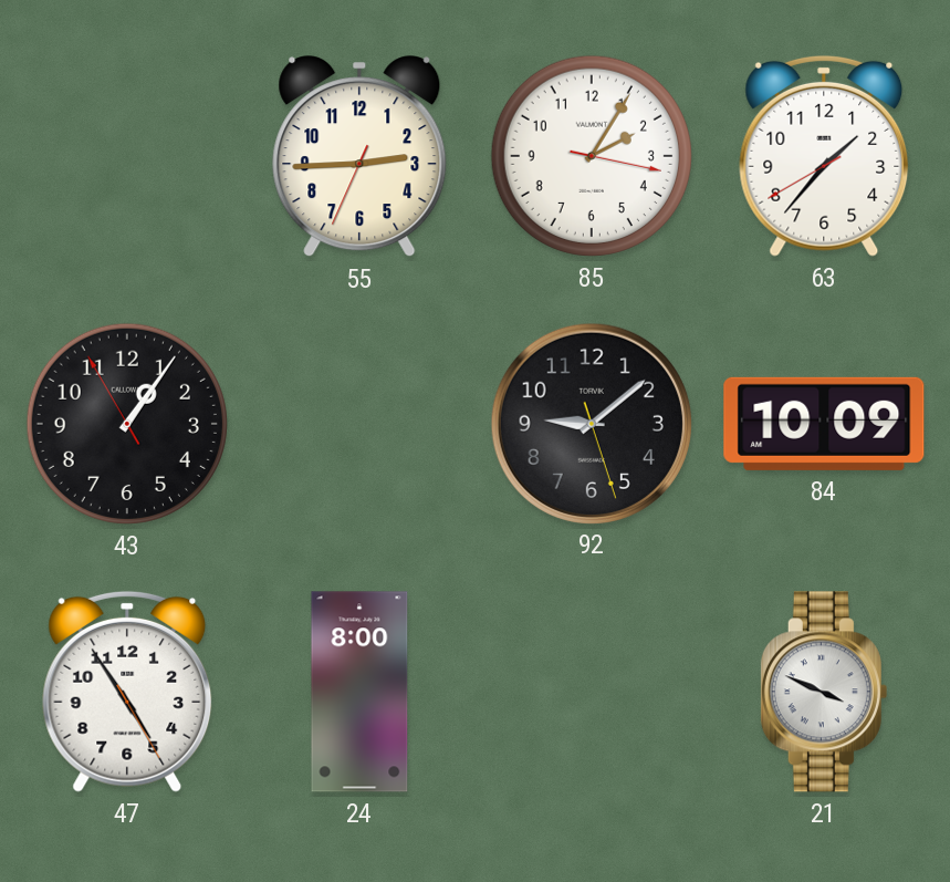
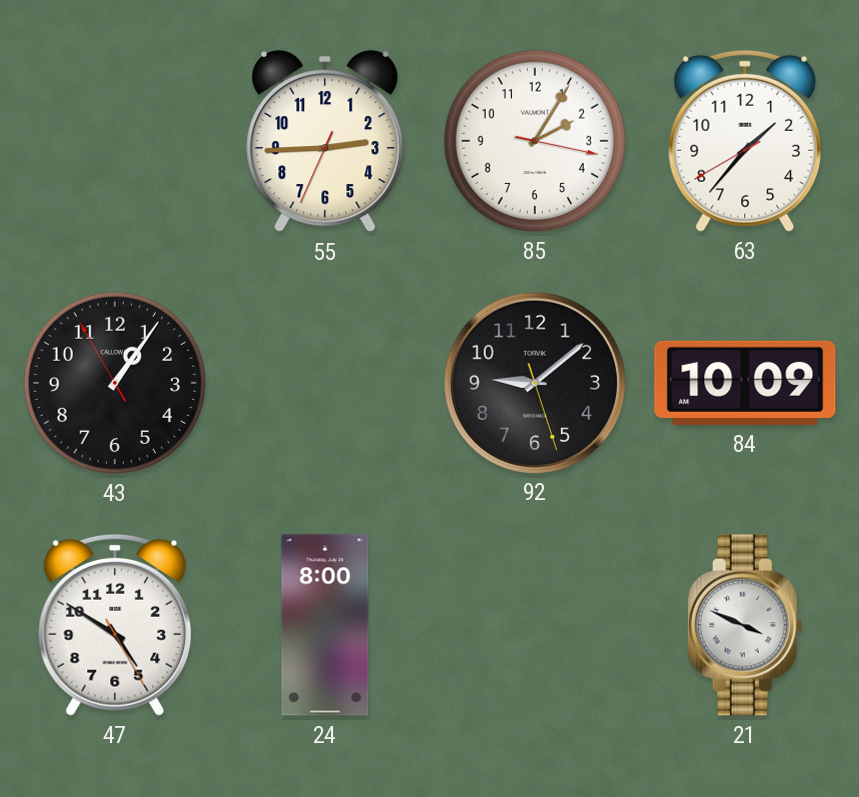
47: 4:54 -> 4:50 (115, 625)
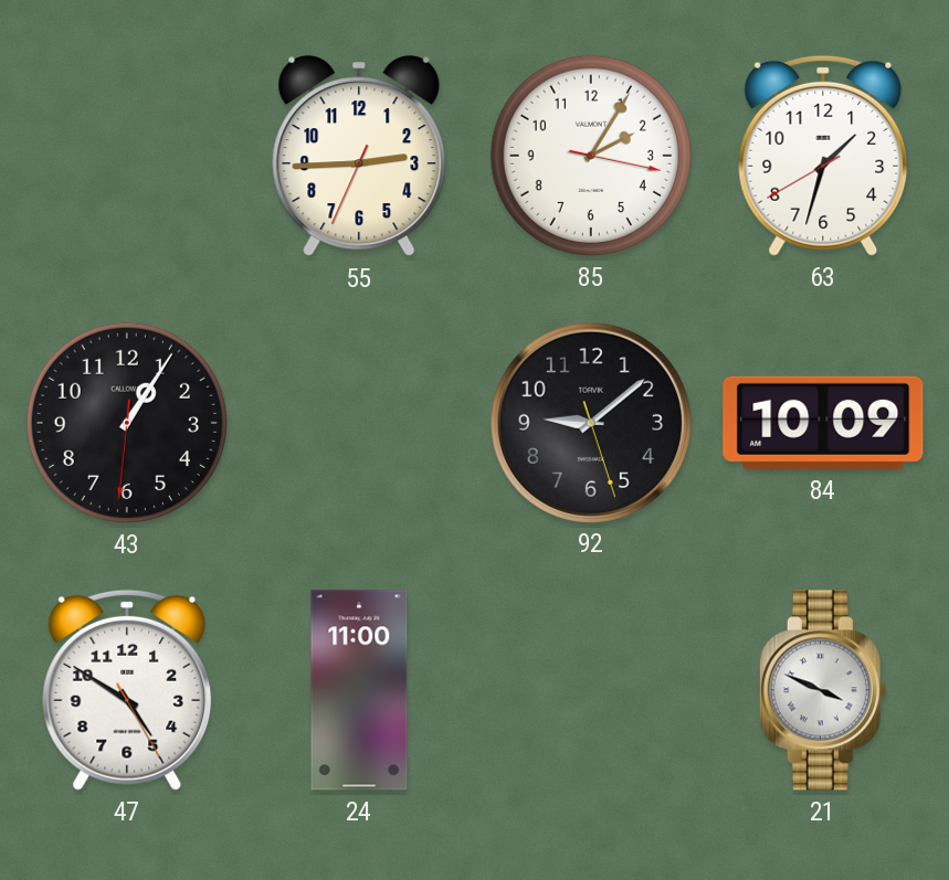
63: 1:36 -> 1:32 (823, 156)
43: 1:05:55 -> 1:05:31 (127, 423)
24: 8:00 -> 11:00 (359, 690)
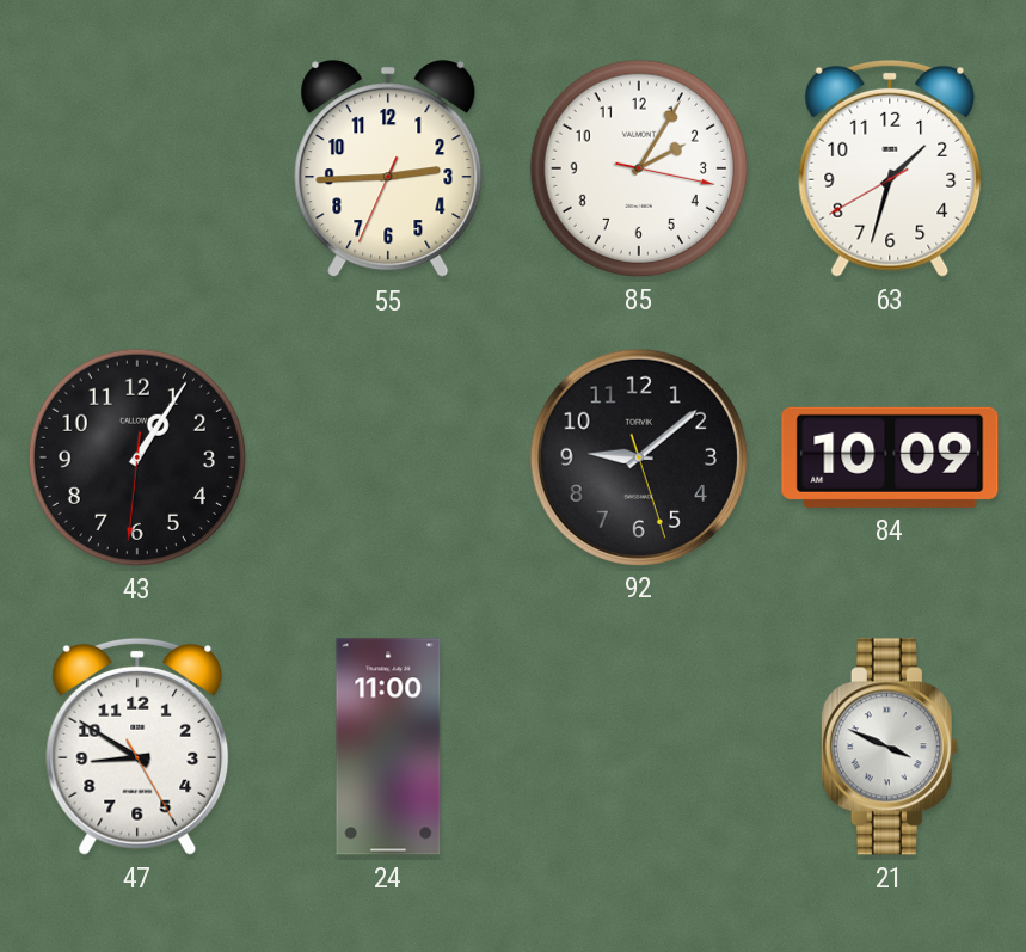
47: 4:50 -> 8:50 (137, 747)
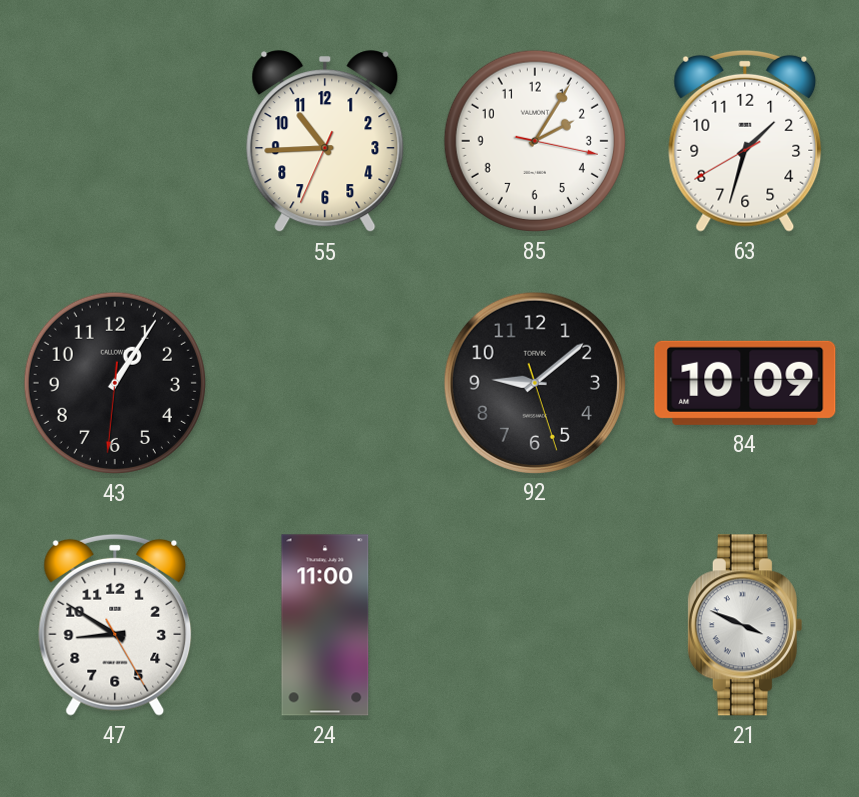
55: 2:44 -> 10:44 (325, 142)
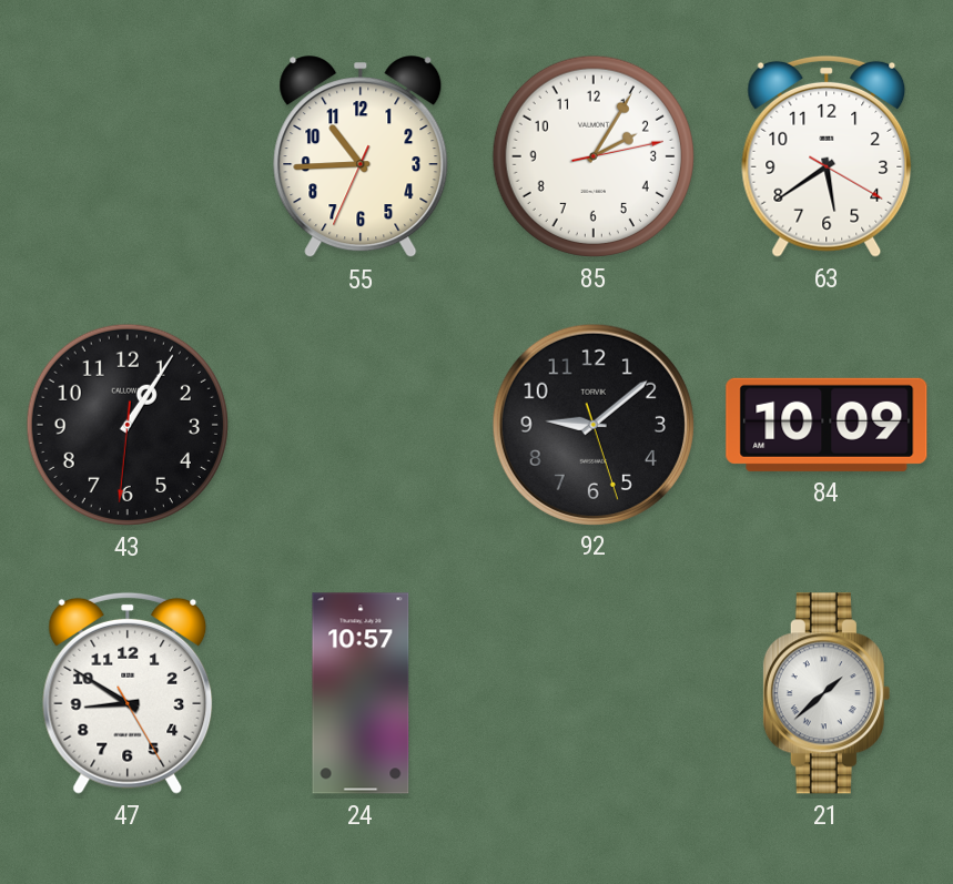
85: 2:05:17 -> 2:05:13 (594, 156)
63: 1:32 -> 5:39 (827, 156)
24: 11:00 -> 10:57 (361, 693)
21: 3:49 -> 1:38 (827, 693)
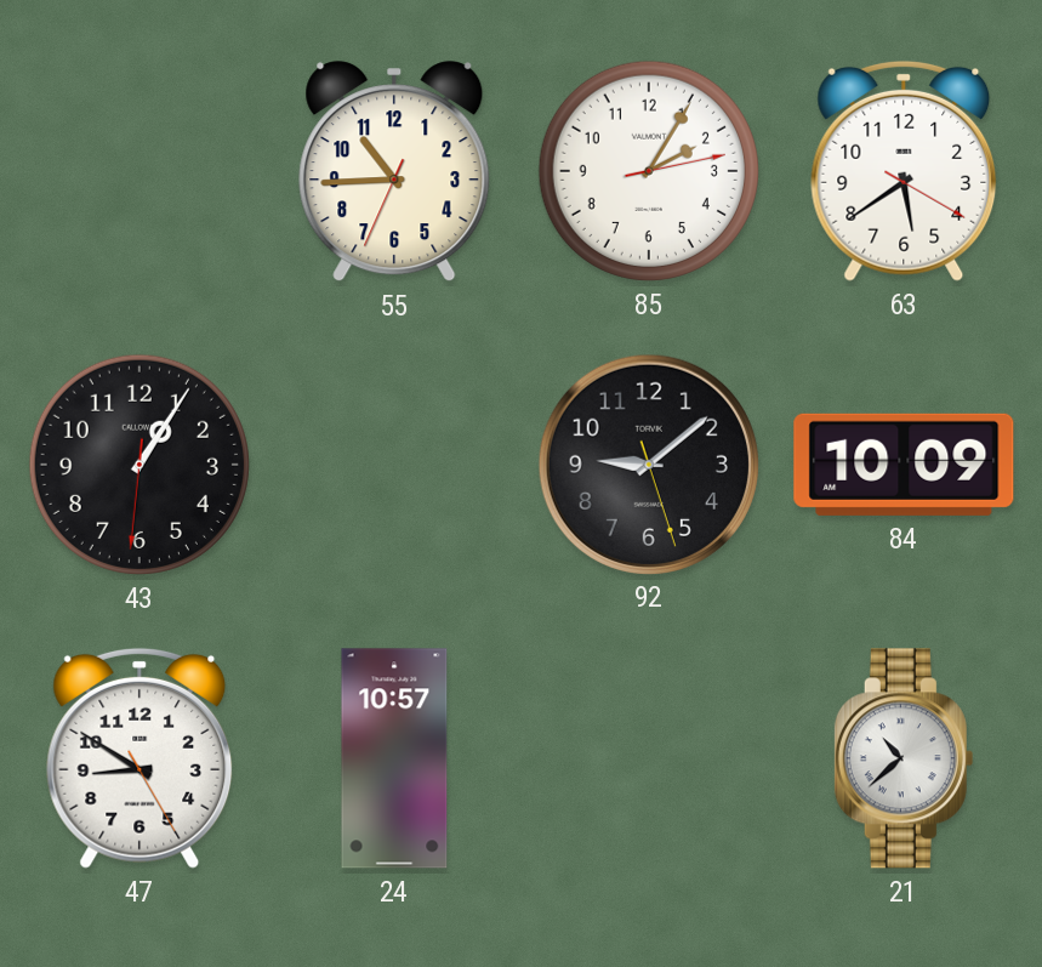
21: 1:38 -> 10:38 (904, 758)
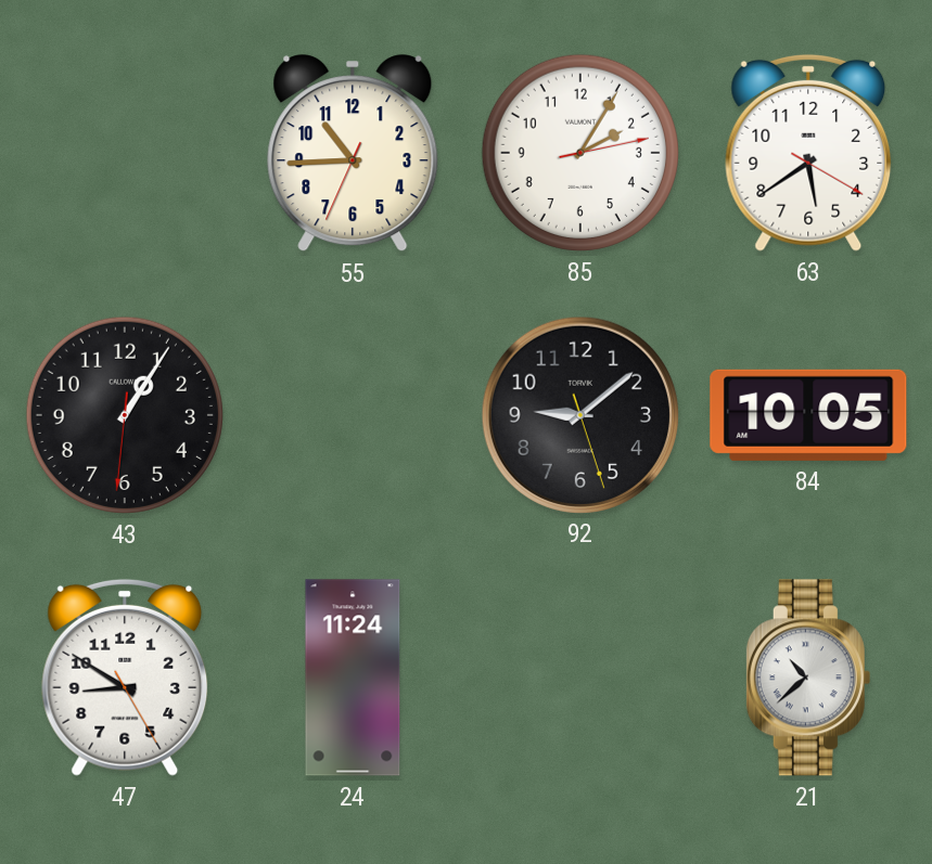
84: 10:09 -> 10:05 (808, 415)
24: 10:57 -> 11:24 (353, 678)
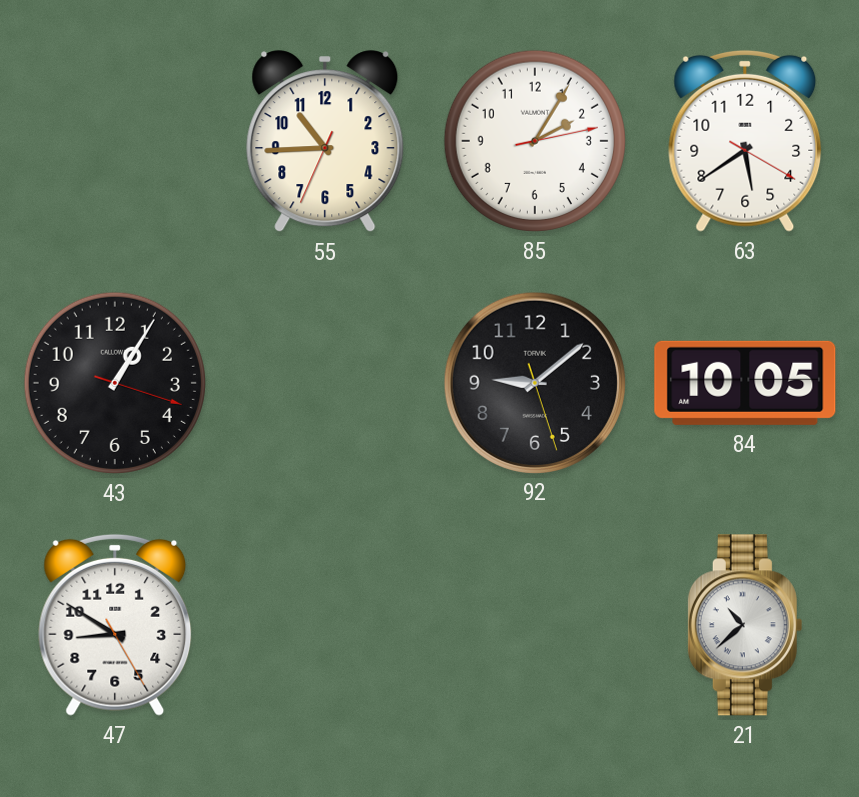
43: 1:05:31 -> 1:05:18 (115, 383)
24: 11:24 -> none (353, 678)
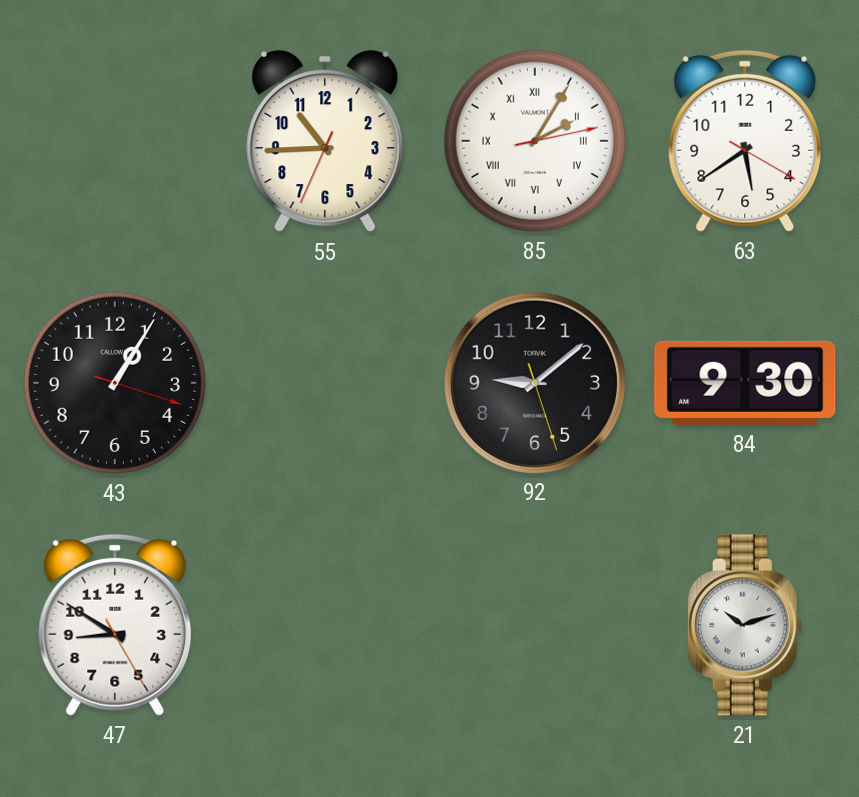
85 numerals: Arabic -> Roman (535, 141)
84: 10:05 -> 9:30 (745, 383)
21: 10:38 -> 10:12 (745, 625)
